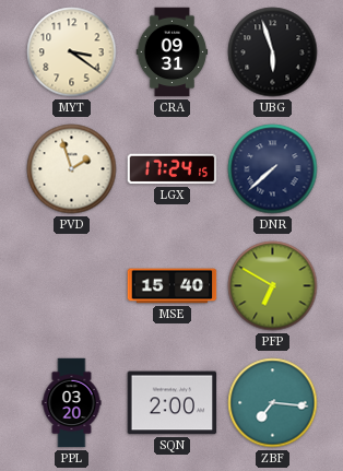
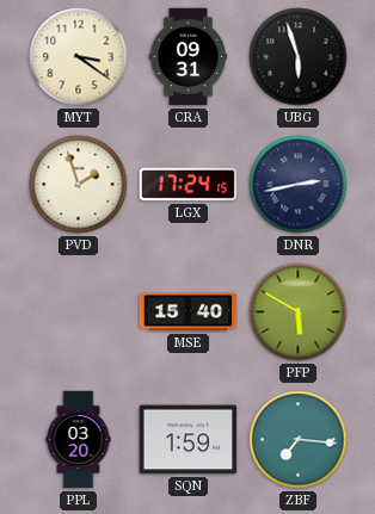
DNR: 7:38 -> 2:43 (299, 185)
PFP: 6:50 -> 5:50 (299, 312)
SQN: 2:00 -> 1:59 (189, 440)
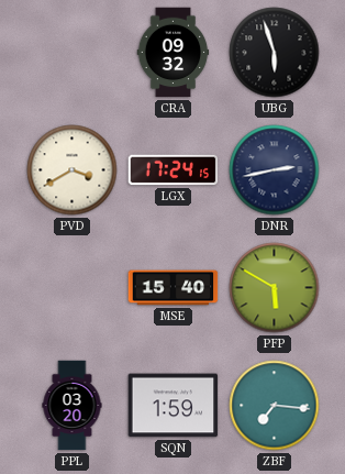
MYT: 3:21 -> none (79, 57)
CRA: 09:31 -> 09:32 (174, 53)
PVD: 1:57 -> 3:40 (73, 170)
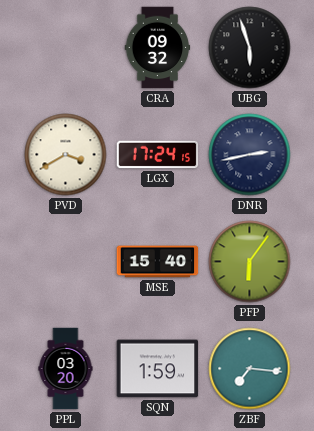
PFP: 5:50 -> 6:06 (250, 262)
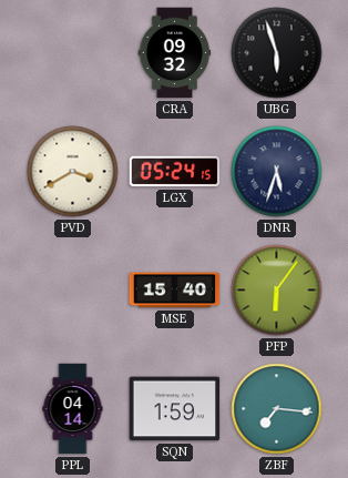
LGX: 17:24 -> 05:24 (175, 172)
DNR: 2:43 -> 5:33 (277, 172)
PPL: 03:20 -> 04:14 (73, 409)
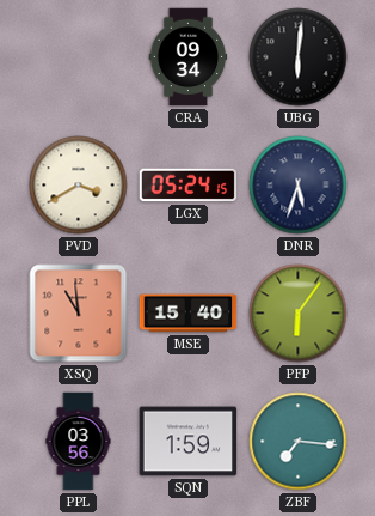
CRA: 09:32 -> 09:34 (189, 57)
UBG: 5:57 -> 6:01 (299, 57)
XSQ: none -> 10:59 (79, 314)
PPL: 04:14 -> 03:56 (79, 442)
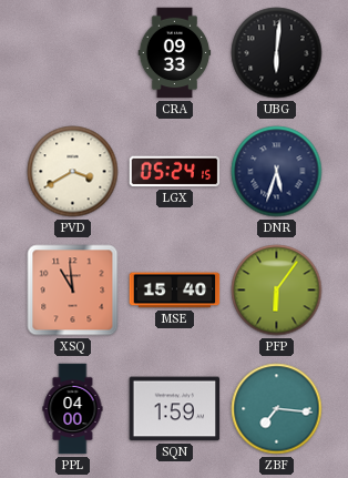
CRA: 09:34 -> 09:33 (175, 53)
PPL: 03:56 -> 04:00 (73, 409)
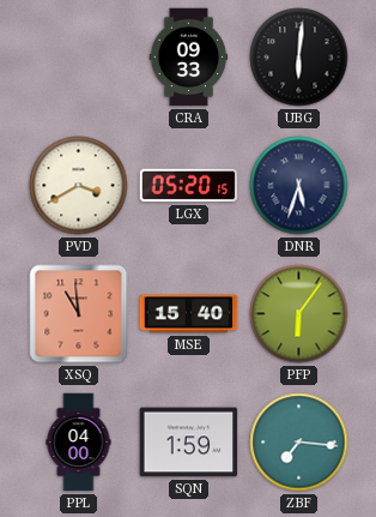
LGX: 05:24 -> 05:20 (189, 186)
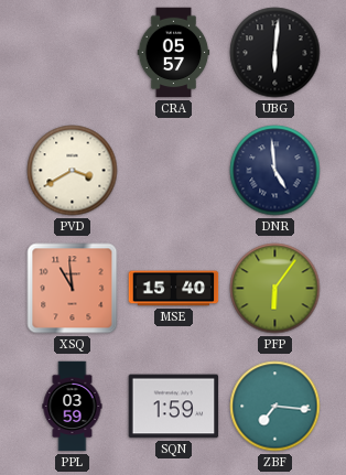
CRA: 09:33 -> 05:57 (174, 53)
LGX: 05:20 -> none (189, 186)
DNR: 5:33 -> 4:59 (275, 171)
PPL: 04:00 -> 03:59 (73, 407)
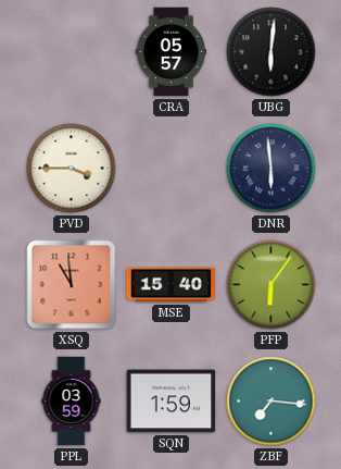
PVD: 3:40 -> 3:45 (72, 169)
DNR: 4:59 -> 5:59 (271, 169)
